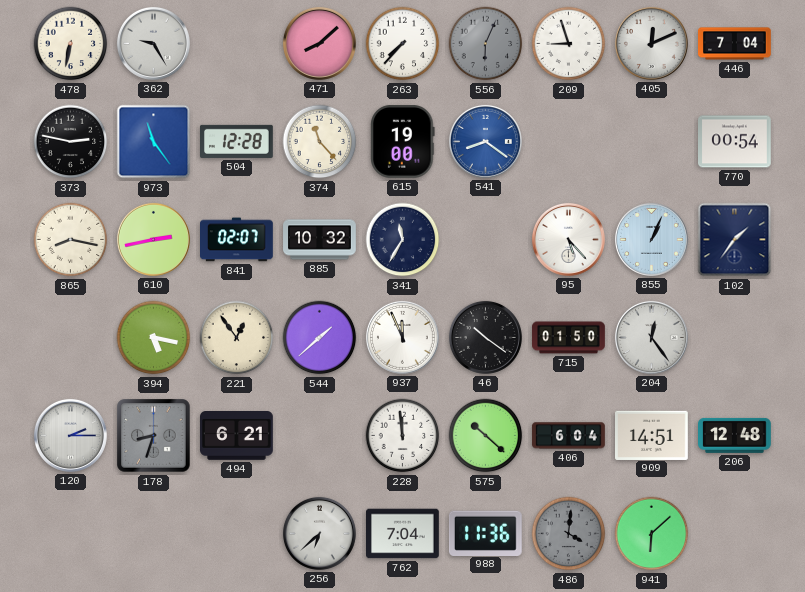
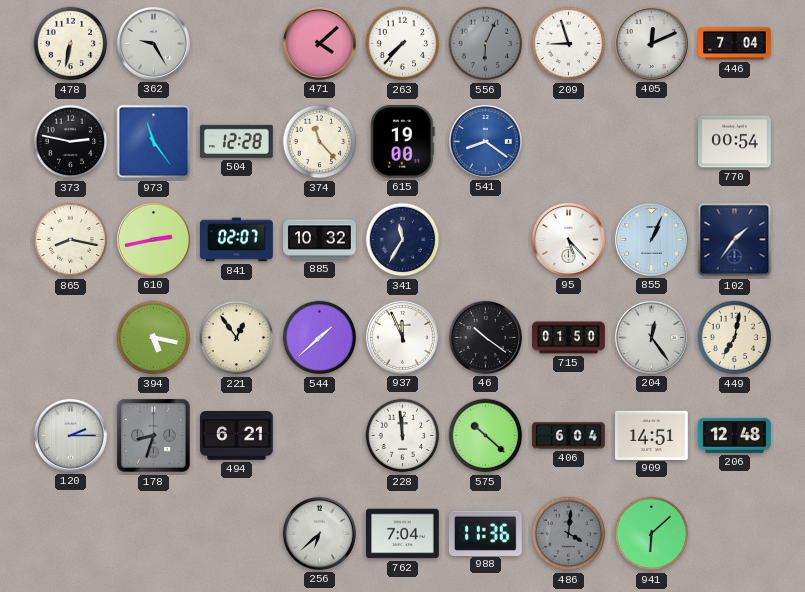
471: 8:08 -> 4:08 (319, 43)
449: none -> 7:02 (735, 338)
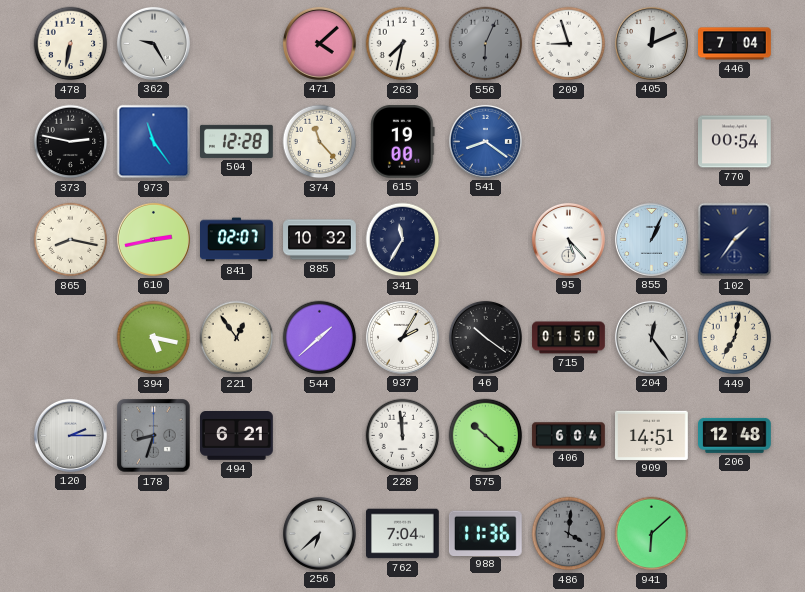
263: 7:37 -> 7:32 (403, 44)
937: 11:56 -> 2:05 (402, 337)
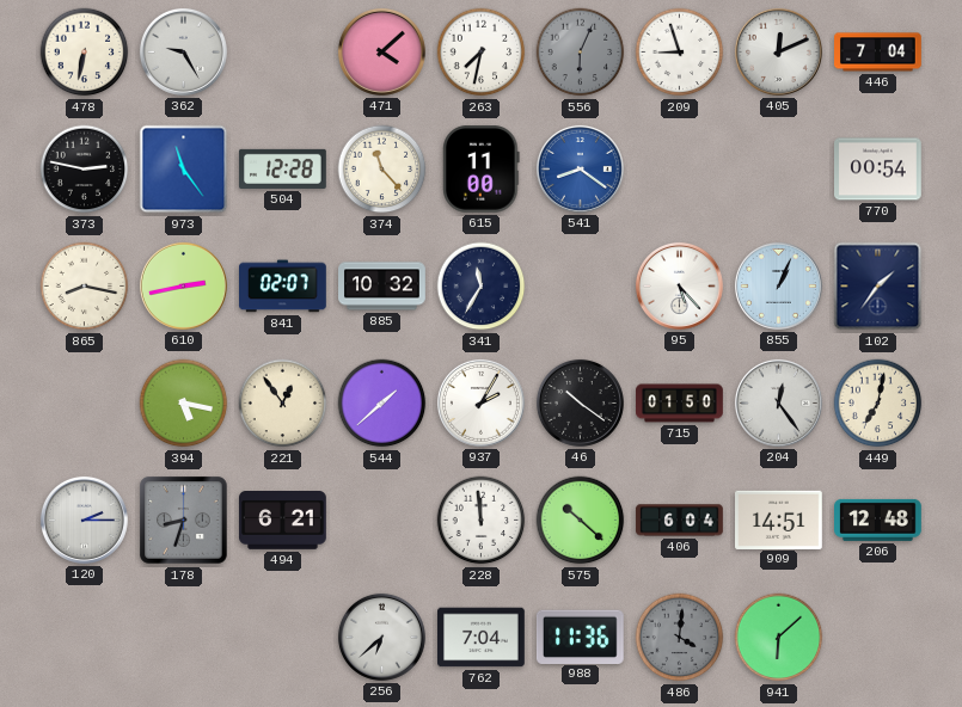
615: 19:00 -> 11:00 (482, 170)
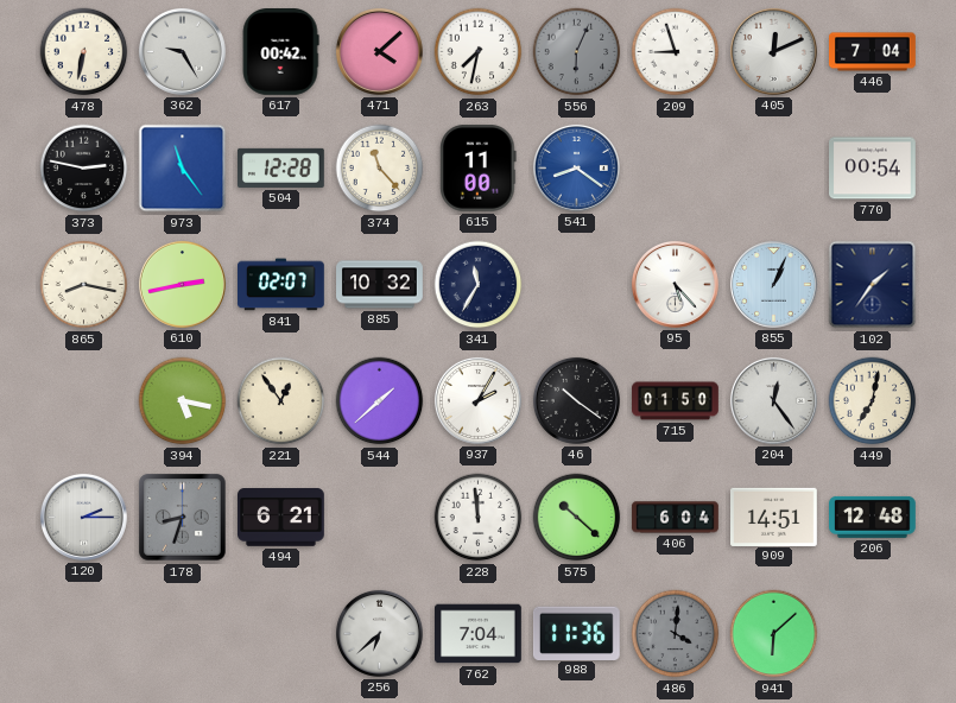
617: none -> 00:42 (280, 52)
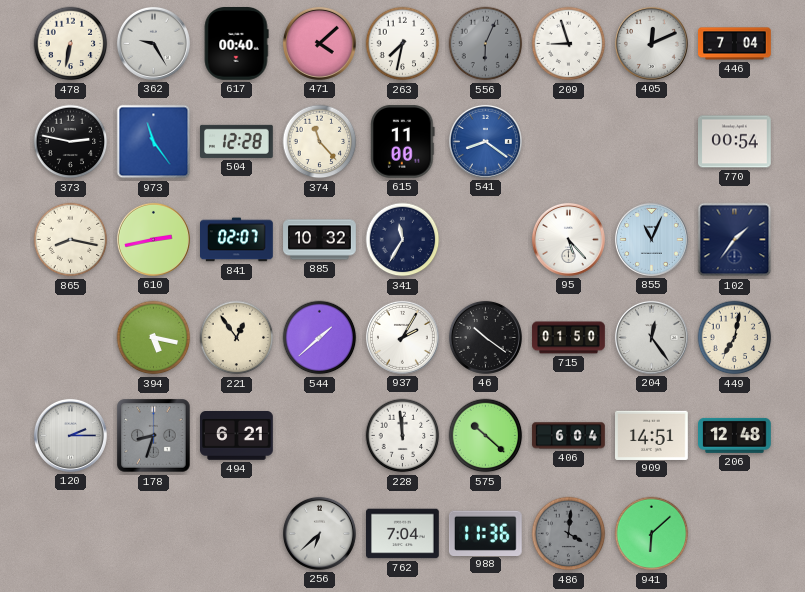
617: 00:42 -> 00:40 (236, 44)
855: 1:04 -> 11:04 (651, 239)
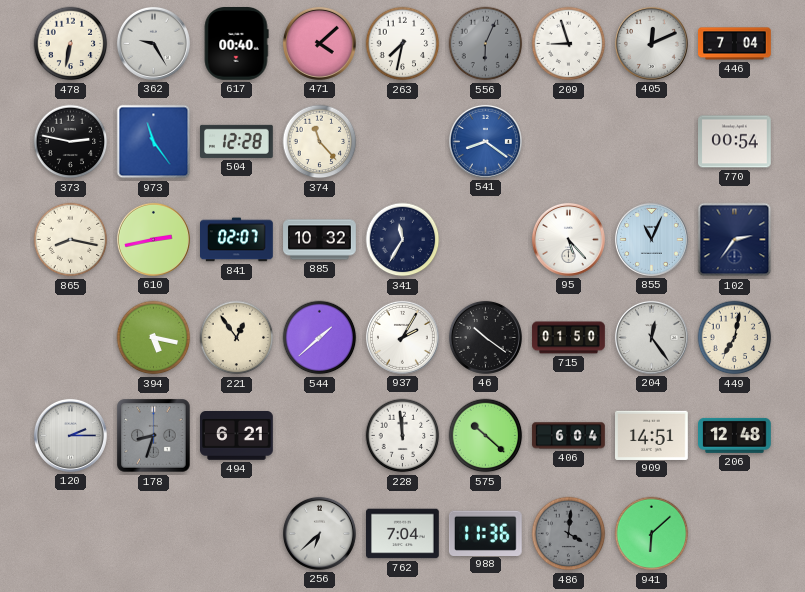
615: 11:00 -> none (403, 142)
102: 1:36 -> 2:36 (735, 240)
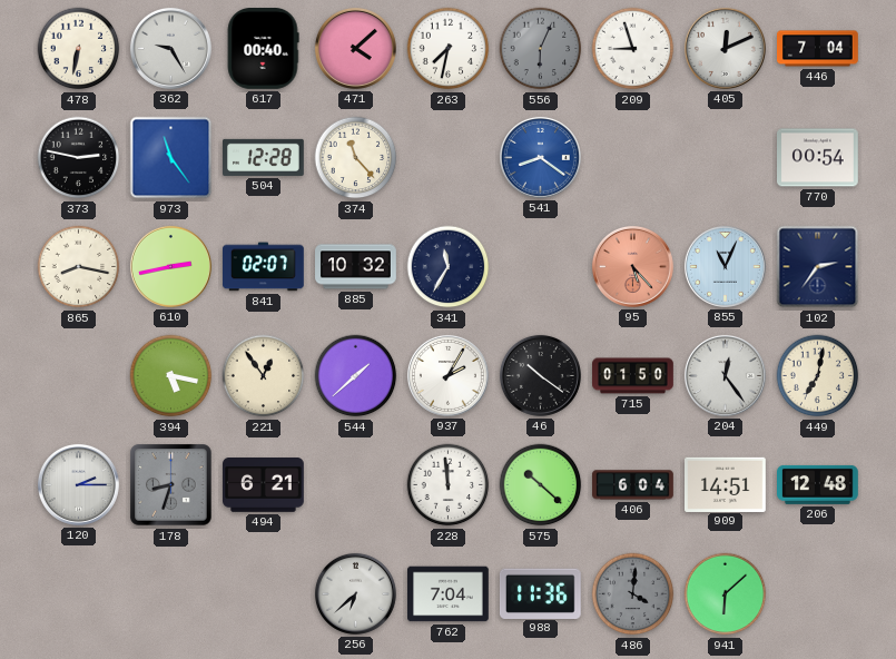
95 dial: white -> salmon (632, 266)
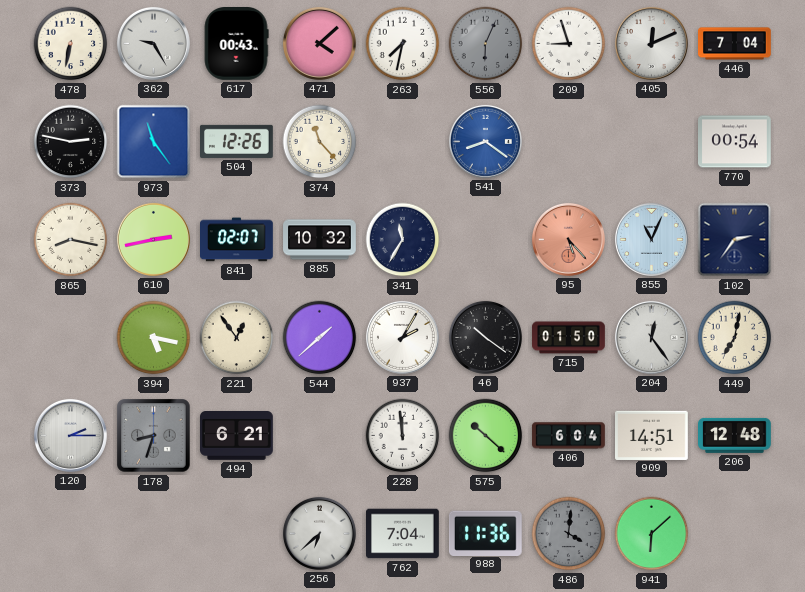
617: 00:40 -> 00:43 (236, 44)
504: 12:28 -> 12:26 (237, 141)
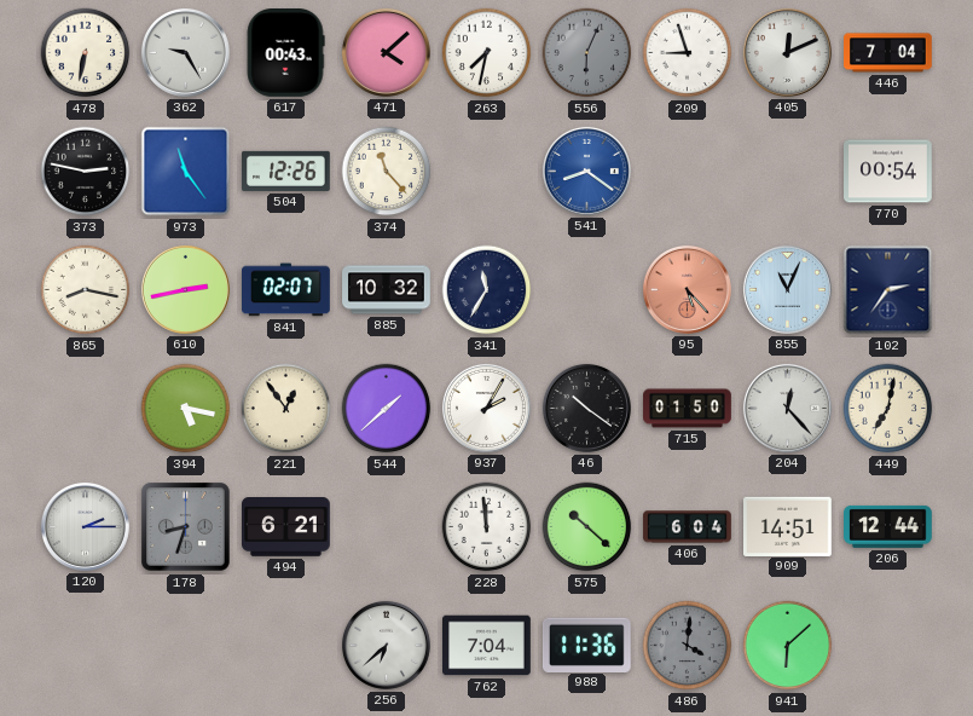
204: 12:24 -> 12:23 (787, 408)
206: 12:48 -> 12:44 (888, 526)
